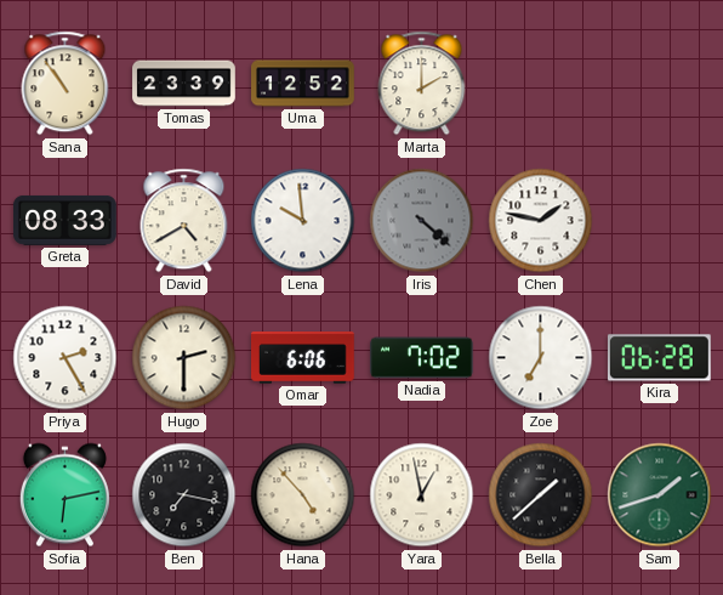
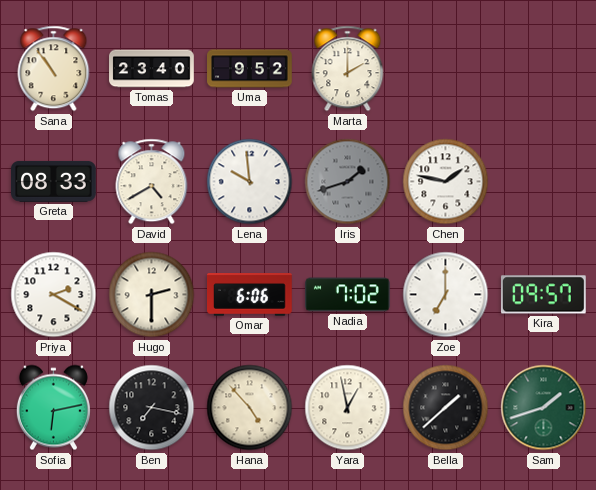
Tomas: 23:39 -> 23:40 (152, 69)
Uma: 12:52 -> 9:52 (250, 69)
Iris: 4:22 -> 1:42 (348, 182)
Priya: 2:25 -> 2:20 (54, 295)
Kira: 06:28 -> 09:57 (544, 295)
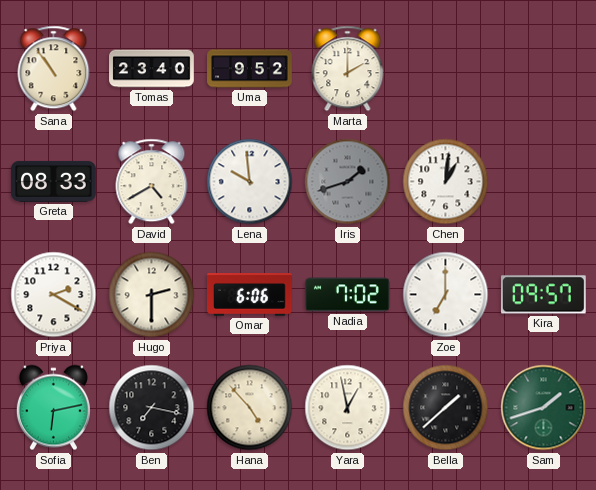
Chen: 1:47 -> 1:01 (446, 182)
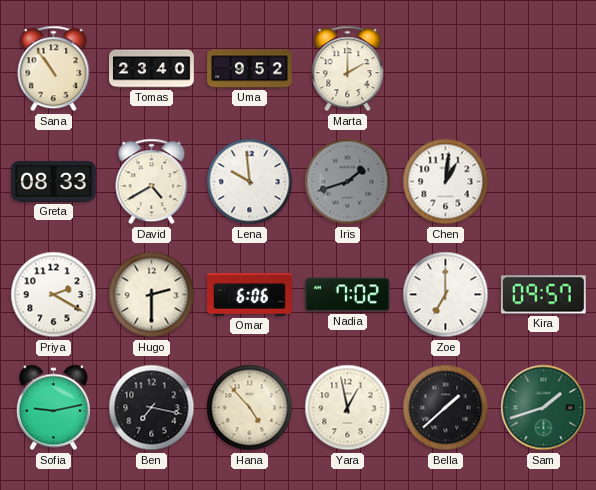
Sofia: 6:13 -> 9:13 (53, 408)
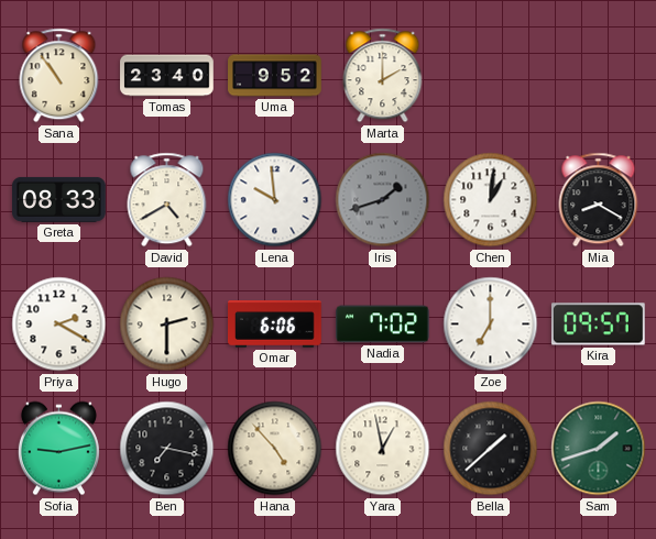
Mia: none -> 8:20 (599, 200)
